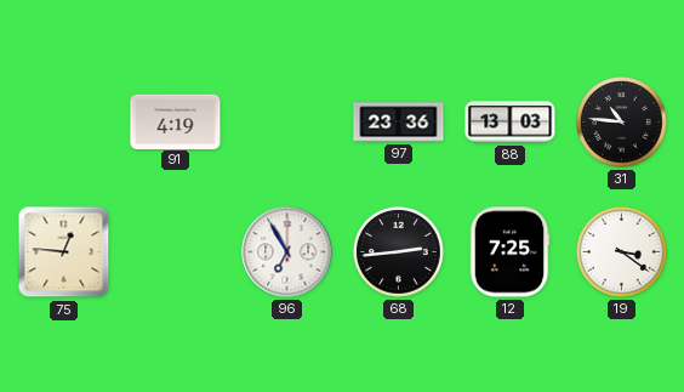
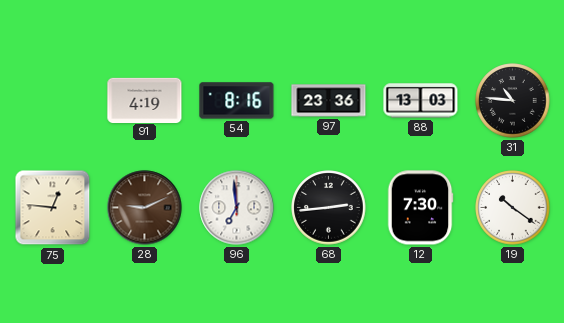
54: none -> 8:16 (237, 101)
28: none -> 9:11 (145, 208)
96: 6:55 -> 6:59 (237, 208)
12: 7:25 -> 7:30 (420, 208)
19: 3:21 -> 10:21 (513, 208)
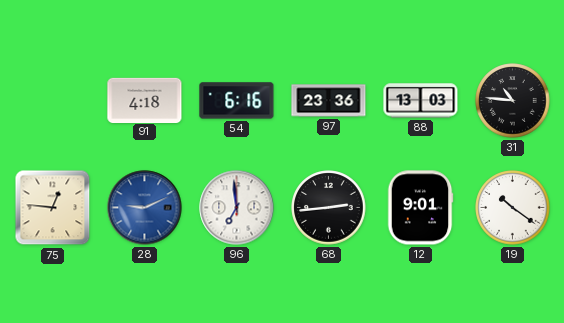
91: 4:19 -> 4:18 (145, 100)
54: 8:16 -> 6:16 (237, 101)
28 dial: brown -> blue (145, 208)
12: 7:30 -> 9:01 (420, 208)
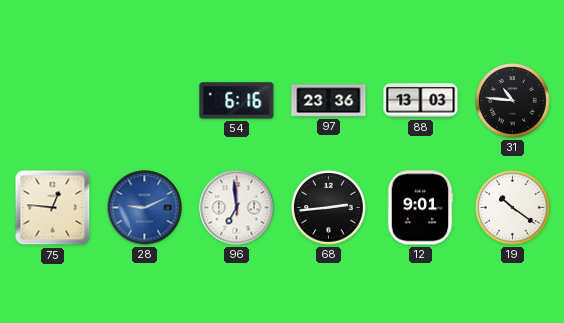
91: 4:18 -> none (145, 100)
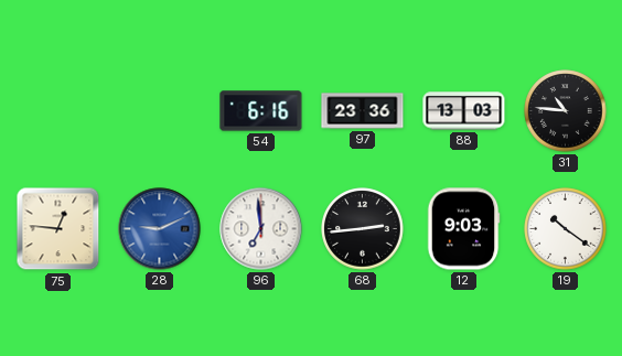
12: 9:01 -> 9:03 (463, 229)
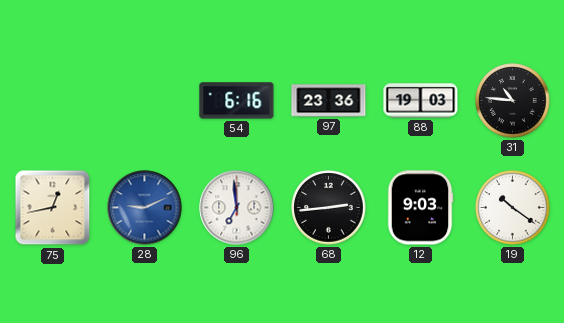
88: 13:03 -> 19:03 (421, 101)
75: 12:46 -> 12:43 (53, 208)
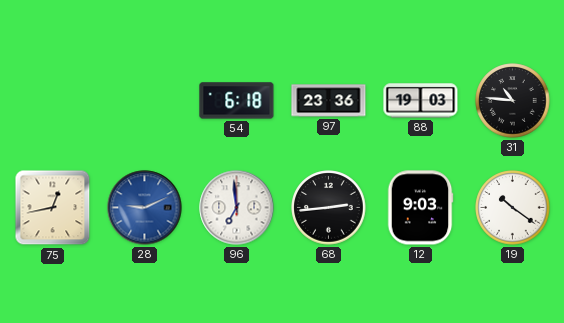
54: 6:16 -> 6:18 (237, 101)
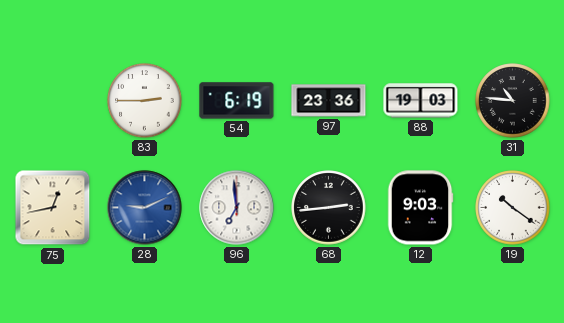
83: none -> 2:45 (145, 101)
54: 6:18 -> 6:19 (237, 101)
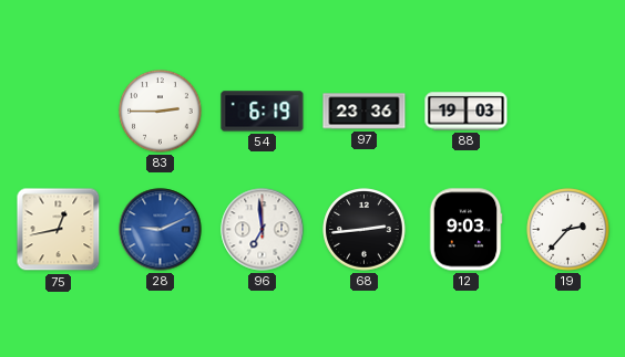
31: 10:46 -> none (513, 101)
19: 10:21 -> 2:37 (568, 230)
